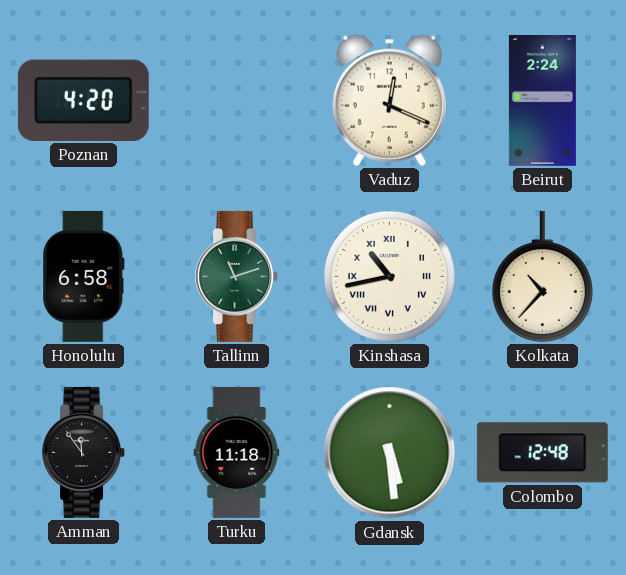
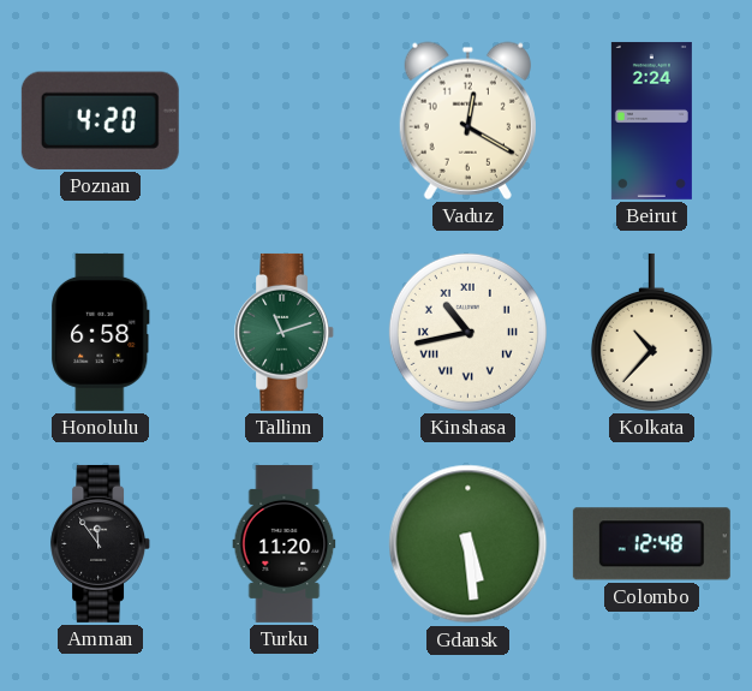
Vaduz: 12:19 -> 12:20 (467, 120)
Turku: 11:18 -> 11:20 (285, 543)
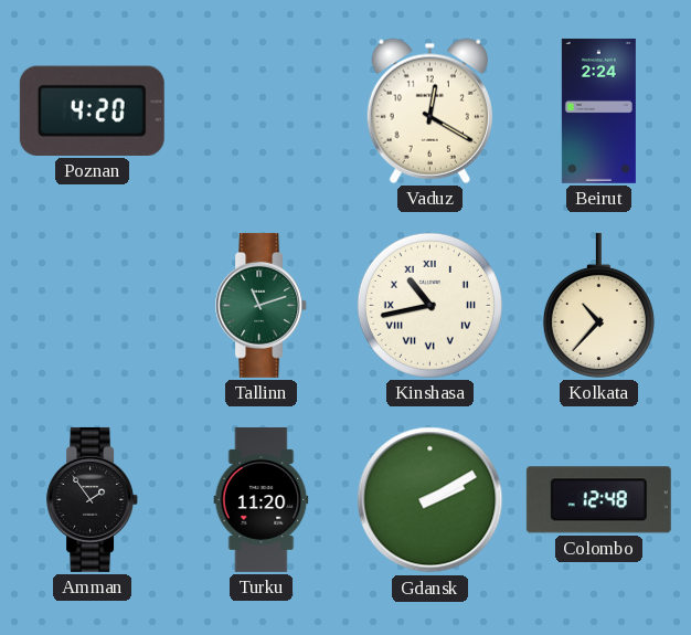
Honolulu: 6:58 -> none (101, 332)
Amman: 11:54 -> 1:54 (93, 499)
Gdansk: 5:29 -> 2:10 (430, 500)
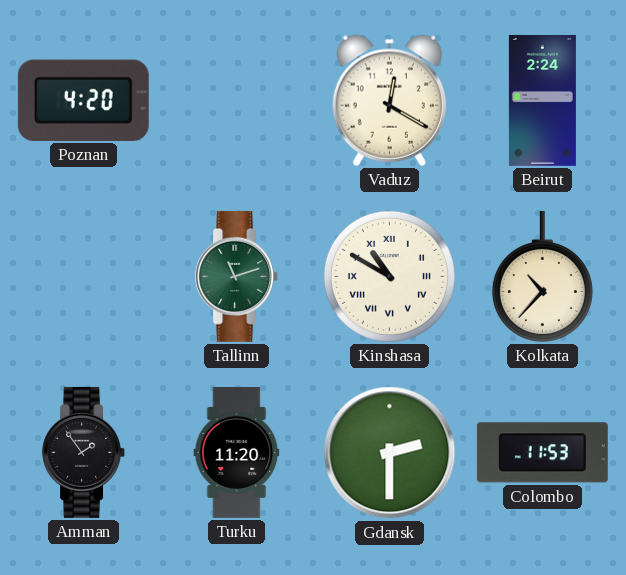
Kinshasa: 10:43 -> 10:50 (389, 276)
Gdansk: 2:10 -> 2:30 (390, 453)
Colombo: 12:48 -> 11:53 (542, 453)
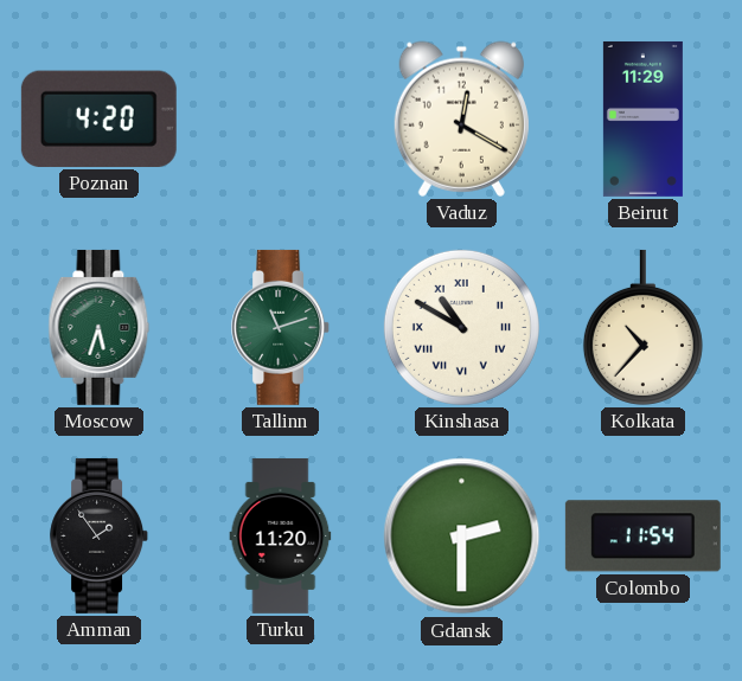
Beirut: 2:24 -> 11:29 (642, 118)
Moscow: none -> 5:33 (100, 327)
Colombo: 11:53 -> 11:54 (642, 537)
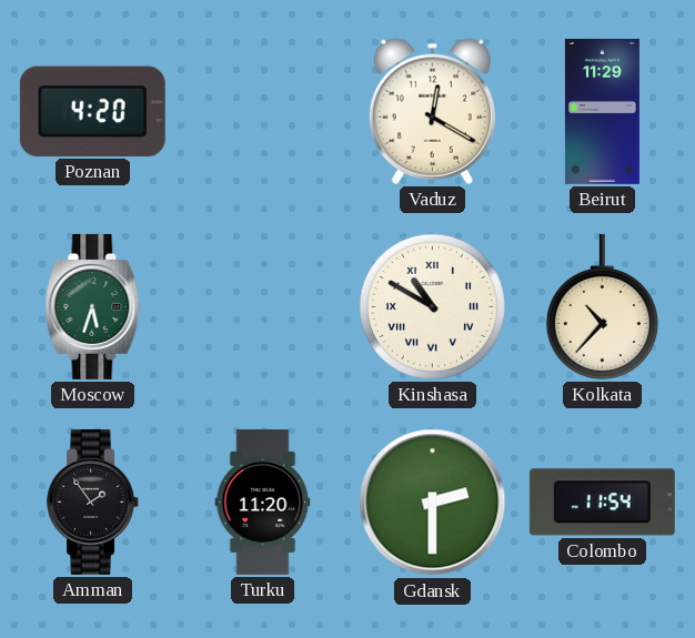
Tallinn: 11:12 -> none (281, 327)
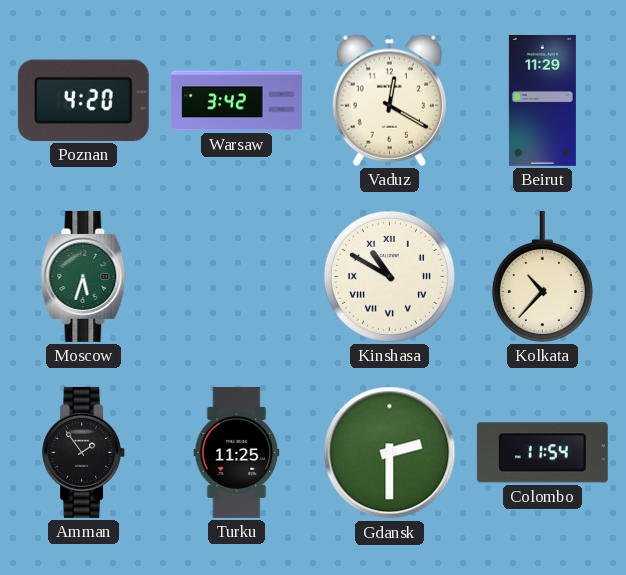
Warsaw: none -> 3:42 (236, 101)
Turku: 11:20 -> 11:25 (237, 452)
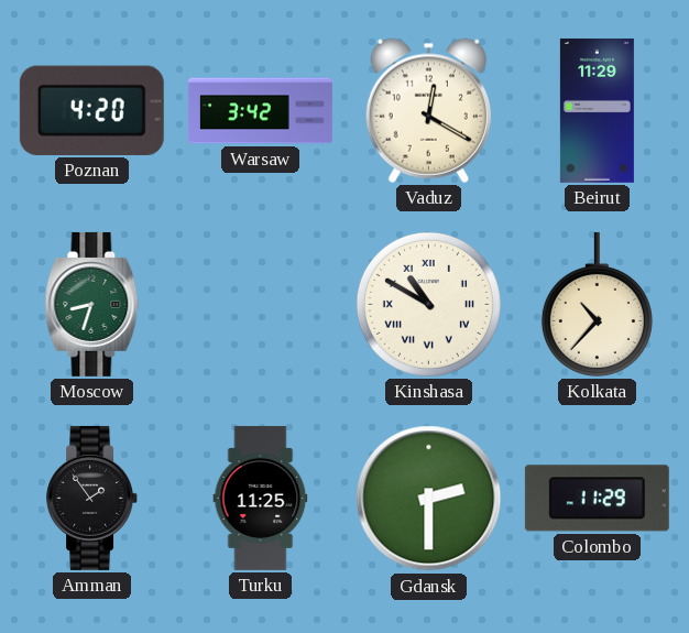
Moscow: 5:33 -> 8:33 (92, 304)
Colombo: 11:54 -> 11:29 (597, 499)
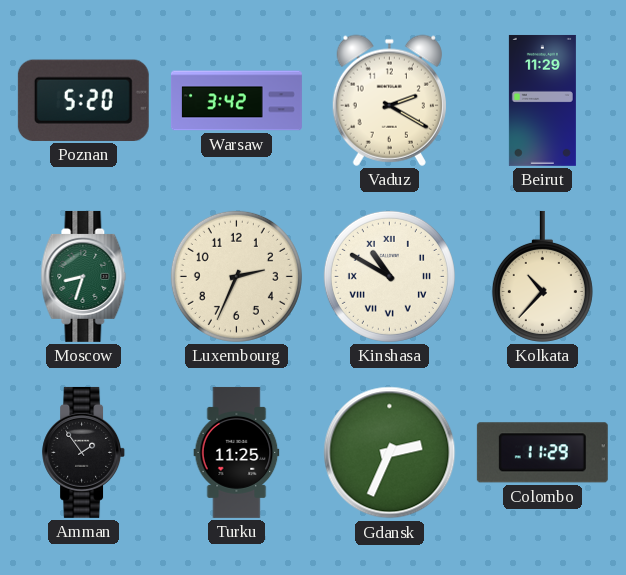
Poznan: 4:20 -> 5:20 (83, 100)
Vaduz: 12:20 -> 2:20 (389, 100)
Luxembourg: none -> 2:34 (236, 276)
Gdansk: 2:30 -> 2:34 (390, 453)
